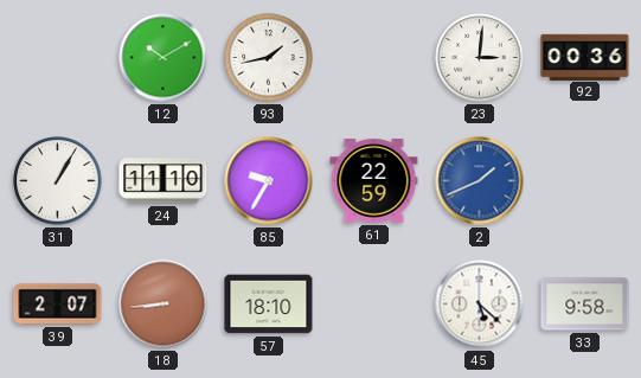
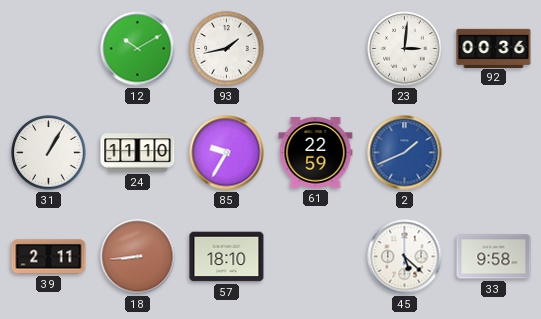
39: 2:07 -> 2:11 (49, 257)
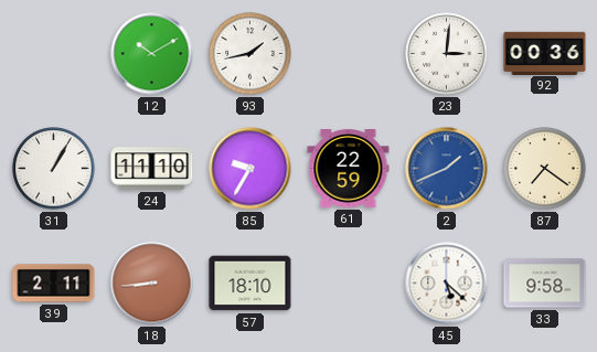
87: none -> 7:21 (545, 169)
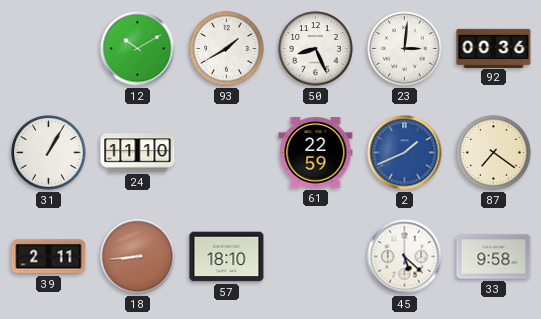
93: 1:43 -> 1:40 (227, 49)
50: none -> 8:26 (316, 49)
85: 9:35 -> none (250, 169)
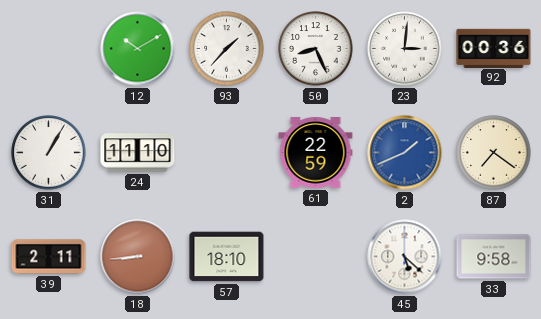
93: 1:40 -> 1:37 (227, 49)
